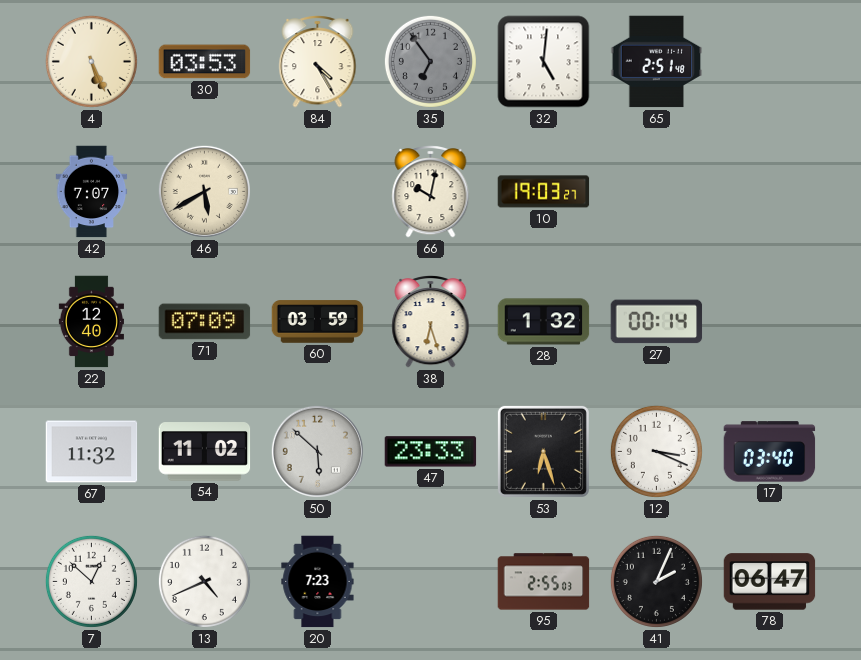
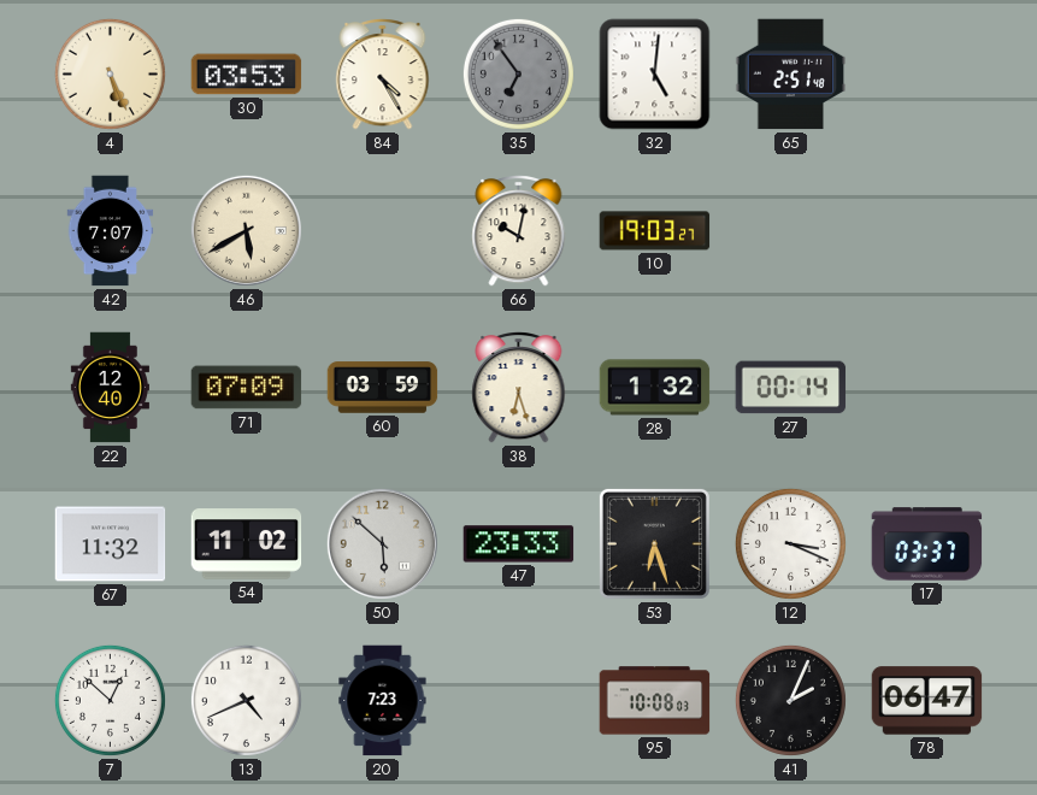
17: 03:40 -> 03:37 (927, 544)
95: 2:55 -> 10:08 (655, 701)
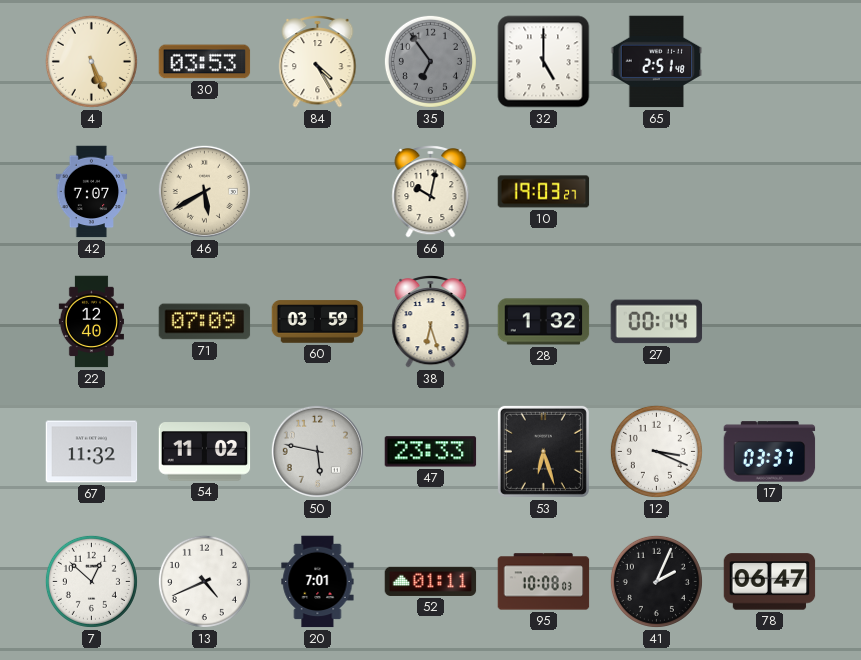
32: 5:01 -> 5:00 (544, 62)
50: 5:52 -> 5:47 (317, 451)
20: 7:23 -> 7:01 (318, 582)
52: none -> 01:11 (431, 581)
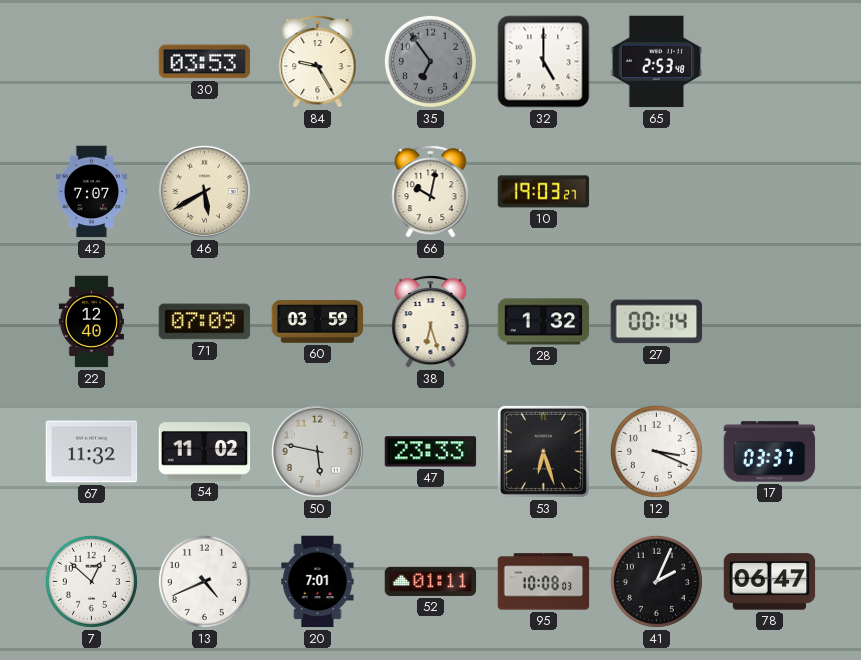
4: 5:26 -> none (91, 61)
84: 4:25 -> 9:25 (318, 61)
65: 2:51 -> 2:53 (657, 62)
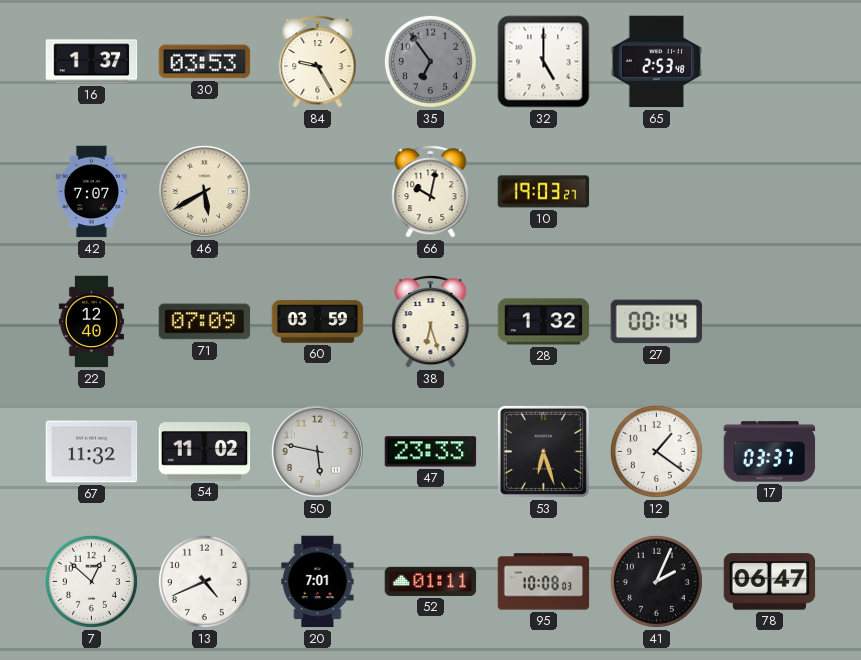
16: none -> 1:37 (92, 62)
12: 3:19 -> 1:21 (656, 451)
